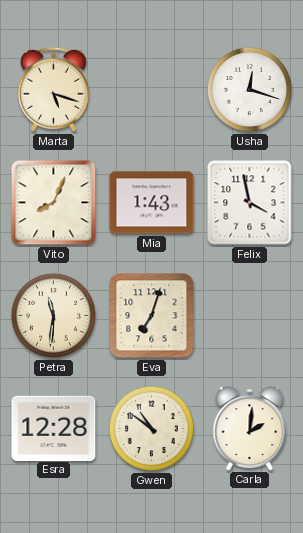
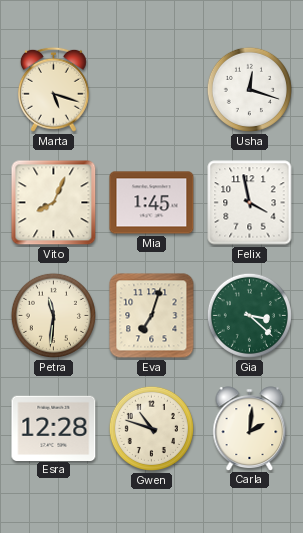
Mia: 1:43 -> 1:45 (152, 203)
Gia: none -> 3:22 (249, 315)
Gwen: 10:51 -> 10:48 (151, 428)
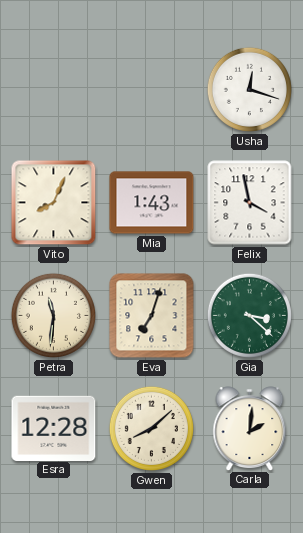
Marta: 5:18 -> none (53, 89)
Mia: 1:45 -> 1:43 (152, 203)
Gwen: 10:48 -> 8:08 (151, 428)
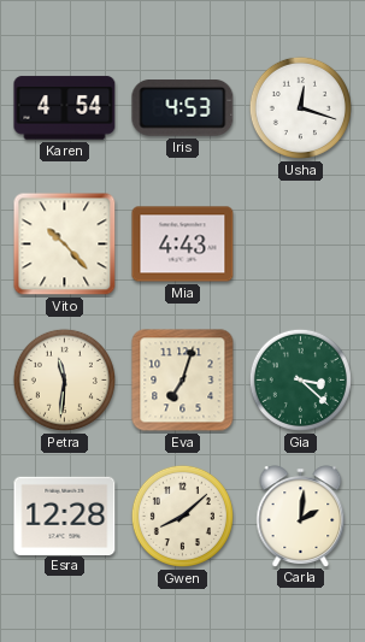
Karen: none -> 4:54 (65, 108)
Iris: none -> 4:53 (183, 108)
Vito: 8:04 -> 10:23 (65, 245)
Mia: 1:43 -> 4:43 (183, 245)
Felix: 3:58 -> none (250, 203)
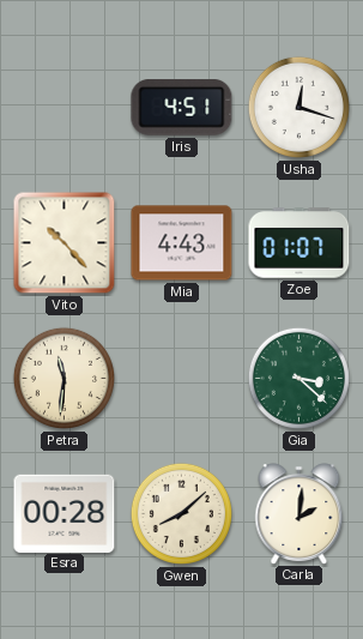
Karen: 4:54 -> none (65, 108)
Iris: 4:53 -> 4:51 (182, 108)
Zoe: none -> 01:07 (300, 243)
Eva: 7:03 -> none (183, 381)
Esra: 12:28 -> 00:28 (65, 513)
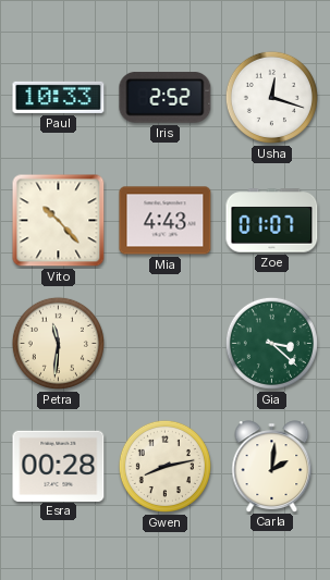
Paul: none -> 10:33 (59, 97)
Iris: 4:51 -> 2:52 (166, 98)
Gwen: 8:08 -> 8:13 (164, 466)
